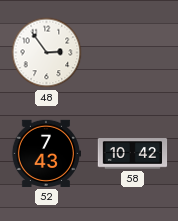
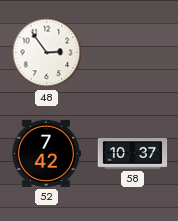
52: 7:43 -> 7:42 (45, 153)
58: 10:42 -> 10:37 (133, 154)
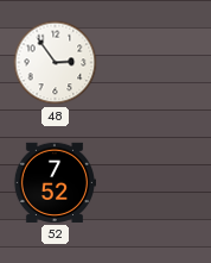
52: 7:42 -> 7:52 (53, 182)
58: 10:37 -> none (133, 154)
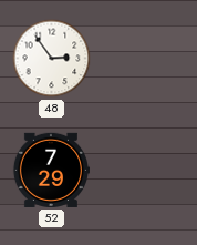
52: 7:52 -> 7:29 (50, 170)
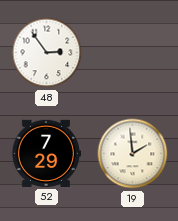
19: none -> 1:59 (133, 154)
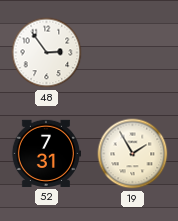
52: 7:29 -> 7:31 (45, 153)
19: 1:59 -> 1:55 (133, 154)
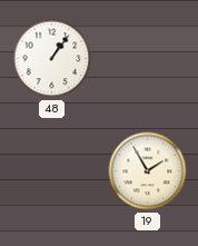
48: 2:54 -> 1:06 (52, 59)
52: 7:31 -> none (45, 153)
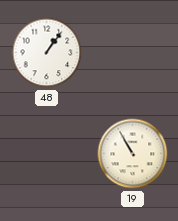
19: 1:55 -> 10:55 (133, 154)
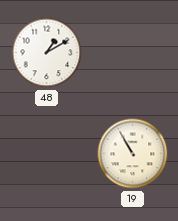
48: 1:06 -> 1:10 (47, 53)
